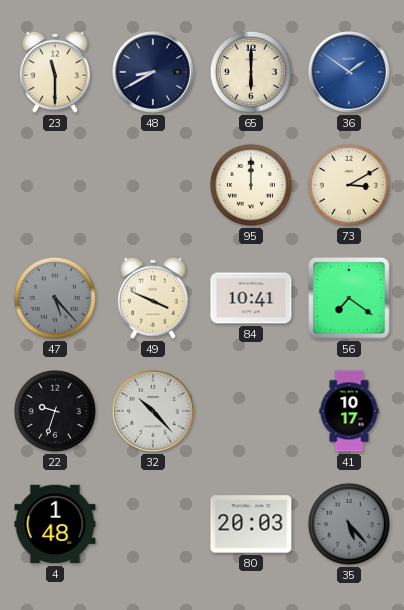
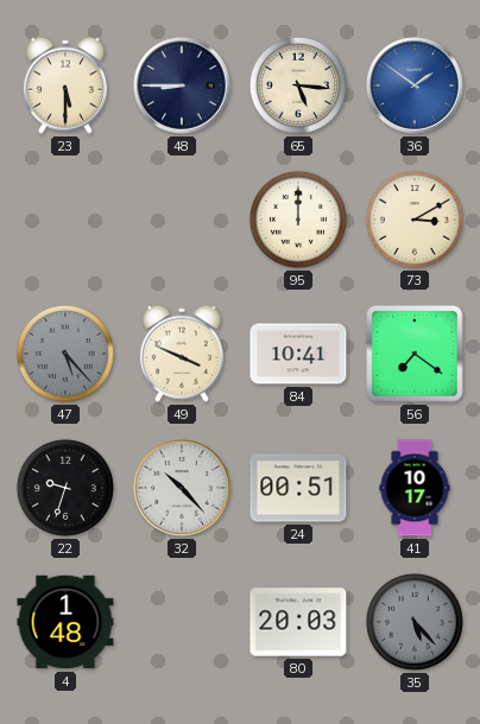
23: 11:30 -> 5:30 (65, 85)
48: 8:40 -> 8:45 (183, 87)
65: 6:00 -> 5:16 (298, 85)
24: none -> 00:51 (298, 488)
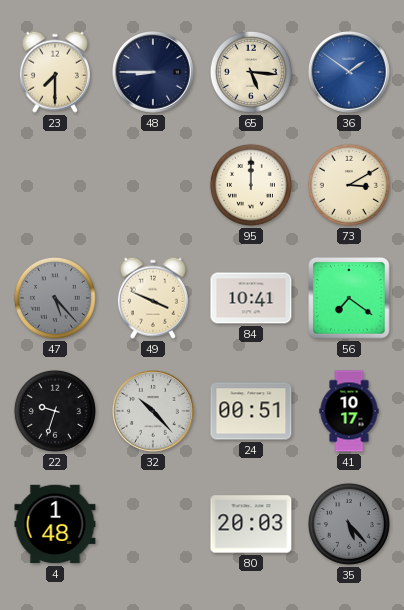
23: 5:30 -> 7:30 (55, 72)
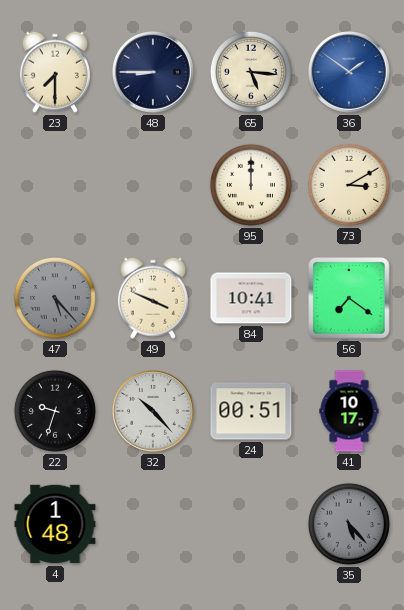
80: 20:03 -> none (251, 524)
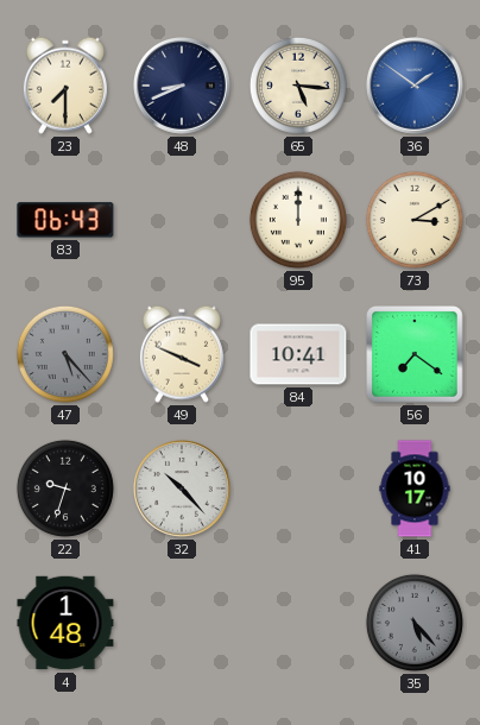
48: 8:45 -> 8:41 (183, 87)
83: none -> 06:43 (65, 220)
24: 00:51 -> none (251, 411)
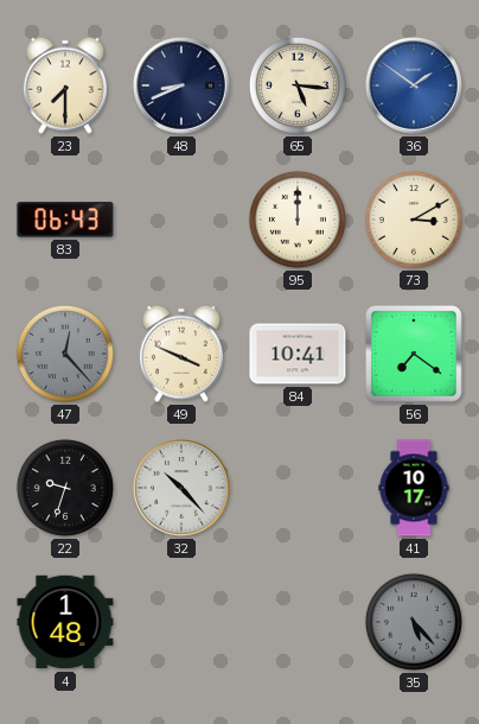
47: 5:23 -> 12:23 (65, 354)
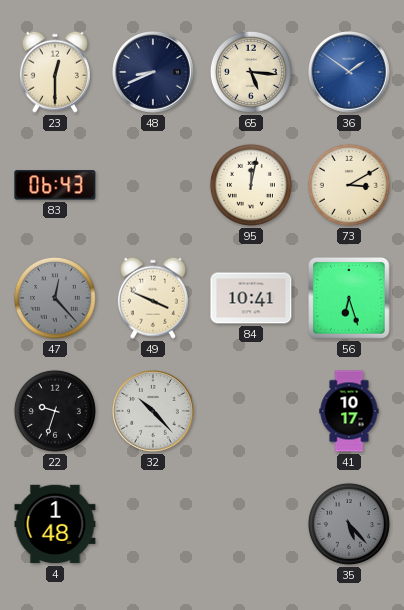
23: 7:30 -> 12:30 (55, 72)
95: 12:00 -> 12:02 (251, 185)
56: 7:21 -> 6:27 (349, 298)
